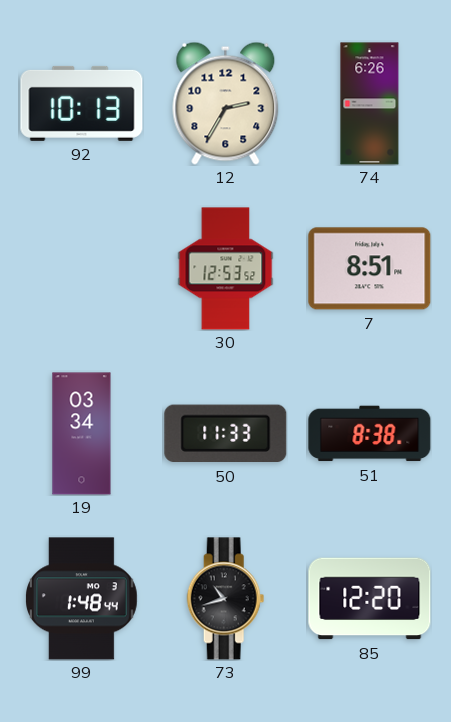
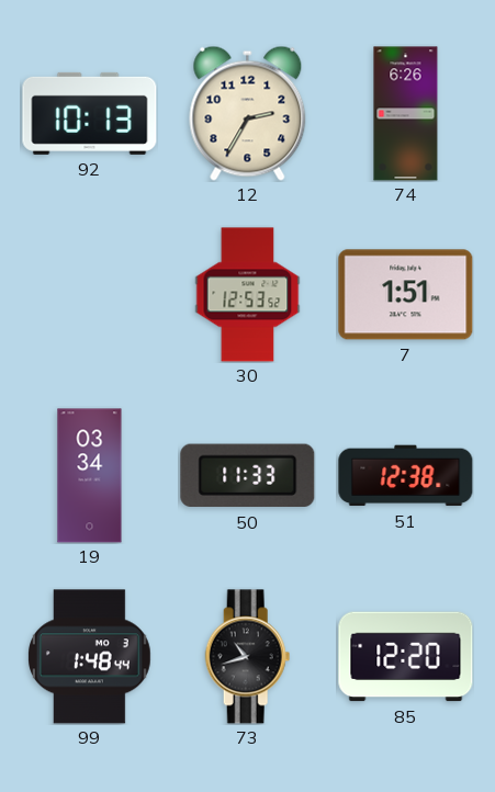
7: 8:51 -> 1:51 (406, 295)
51: 8:38 -> 12:38 (406, 476)
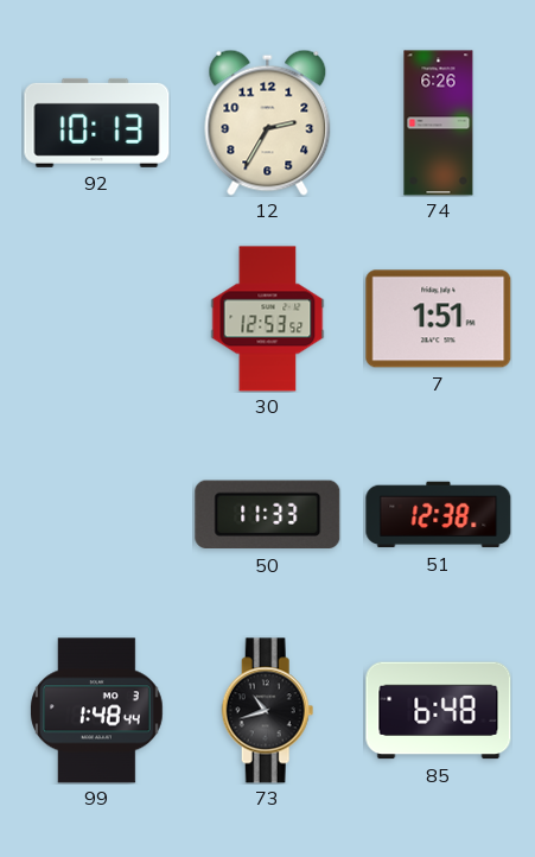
19: 03:34 -> none (90, 476)
85: 12:20 -> 6:48 (439, 711)
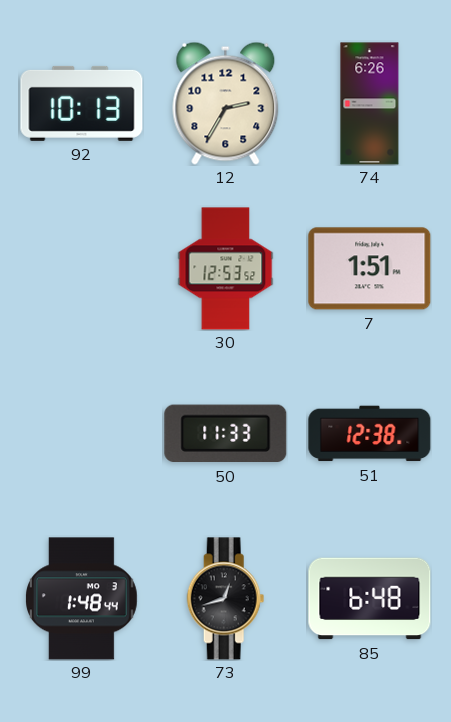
73: 10:42 -> 12:42 (226, 599)
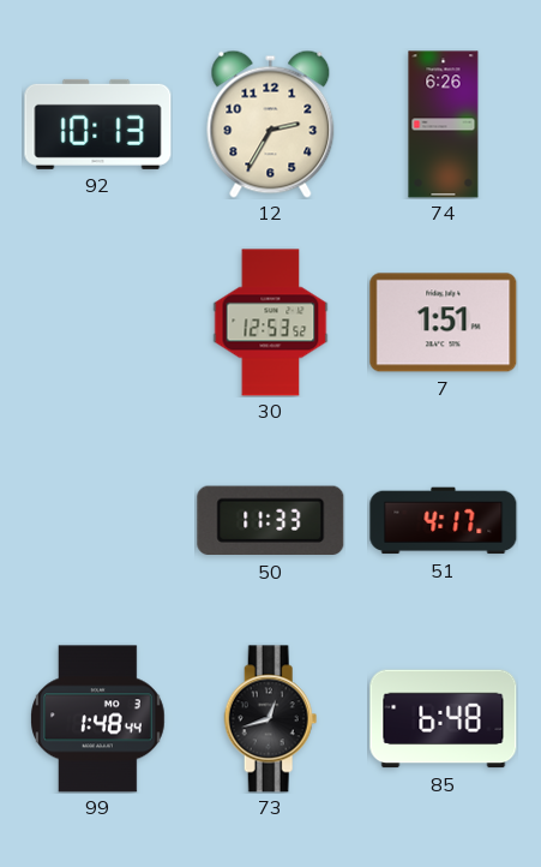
51: 12:38 -> 4:17 (444, 521)
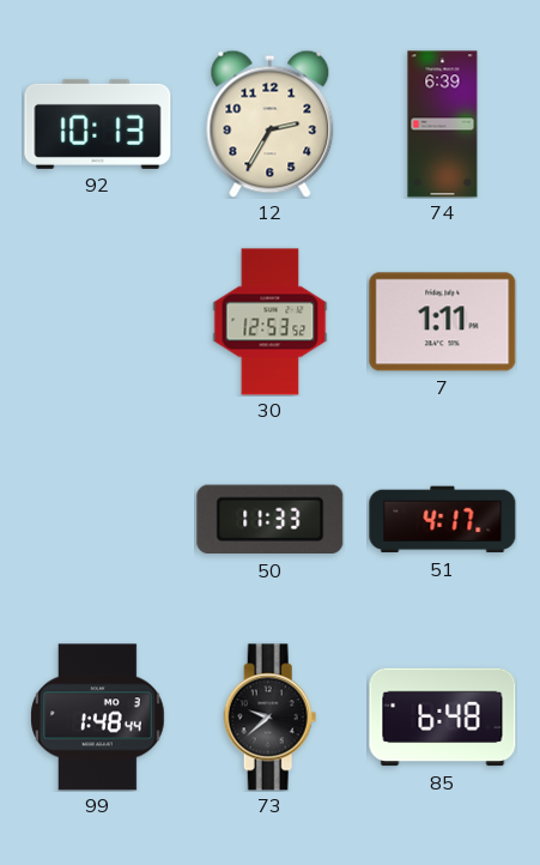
74: 6:26 -> 6:39 (443, 125)
7: 1:51 -> 1:11 (443, 322)
73: 12:42 -> 9:38 (271, 718)
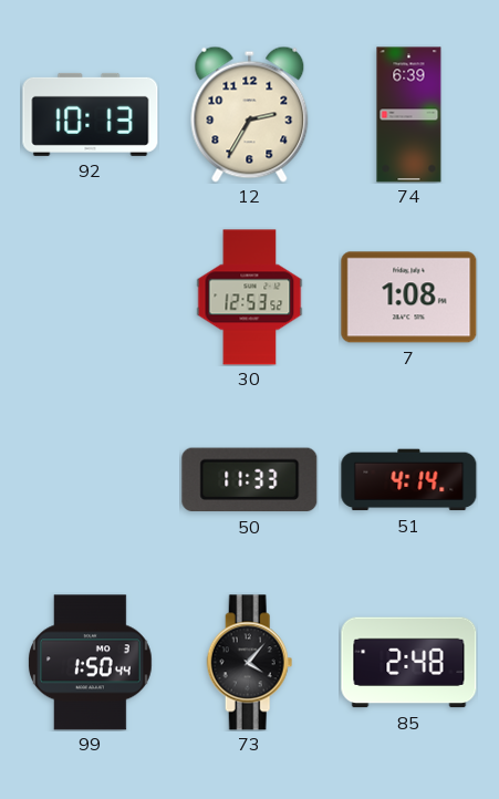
7: 1:11 -> 1:08 (409, 298)
51: 4:17 -> 4:14 (409, 480)
99: 1:48 -> 1:50 (91, 663)
73: 9:38 -> 4:07 (250, 663)
85: 6:48 -> 2:48 (409, 663)
